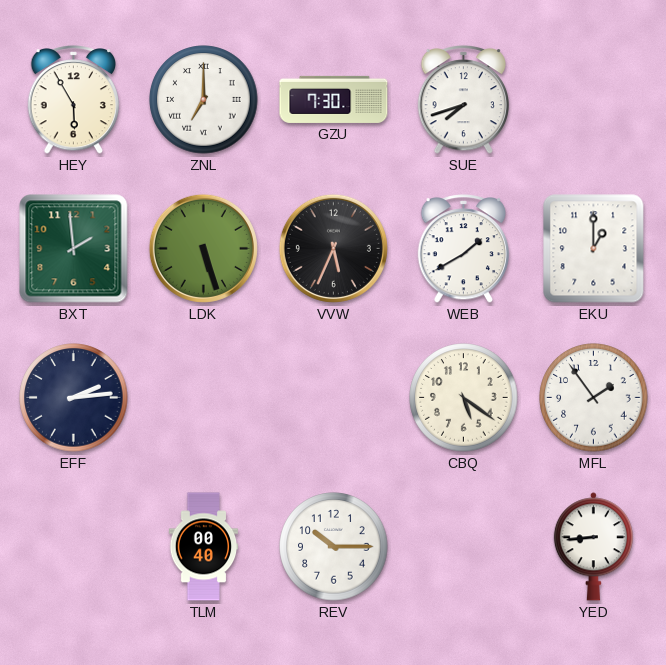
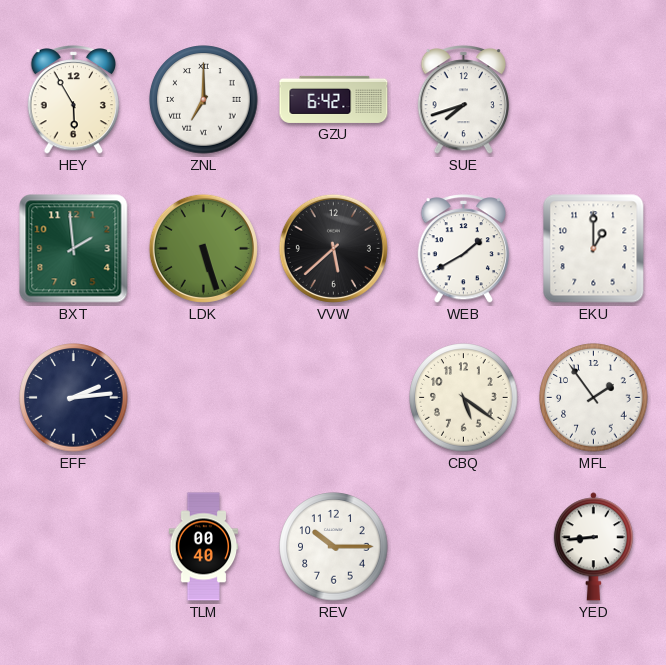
GZU: 7:30 -> 6:42 (334, 99)
VVW: 5:34 -> 5:38 (333, 248)
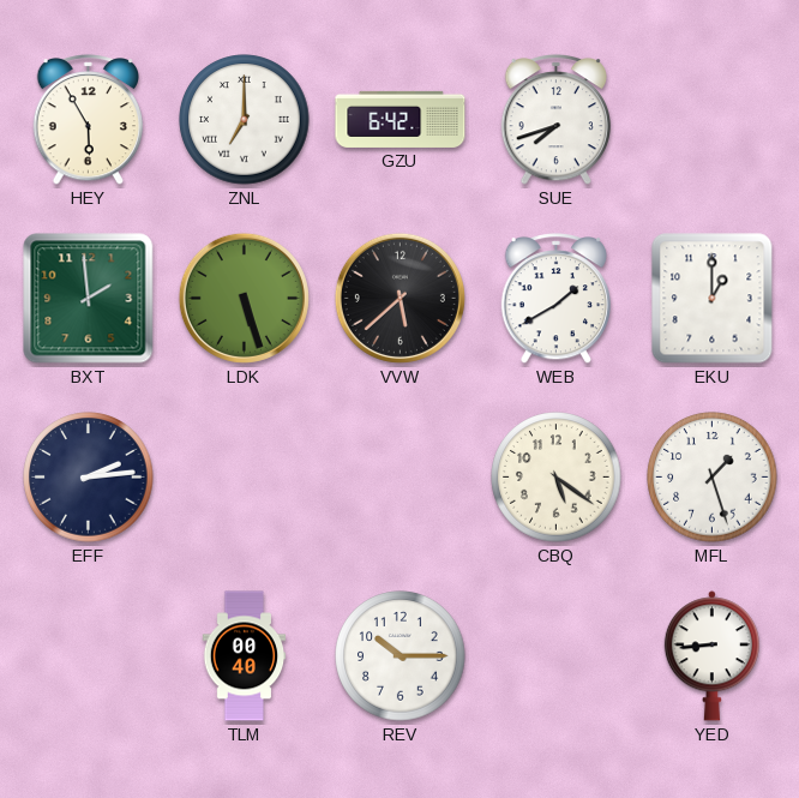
MFL: 1:54 -> 1:27 (713, 478)
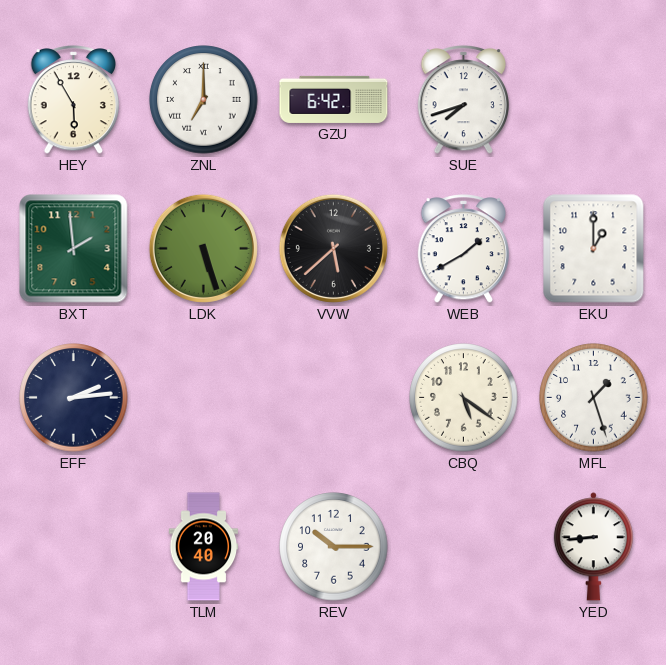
TLM: 00:40 -> 20:40 (204, 547)
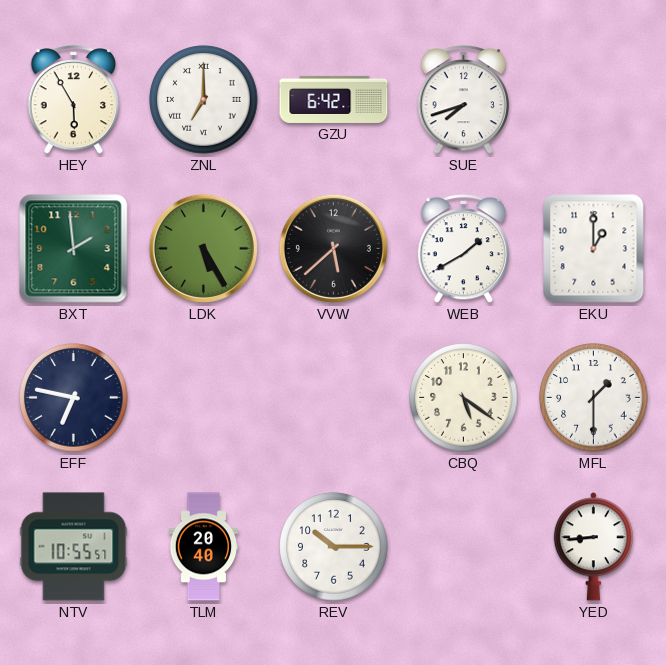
LDK: 5:27 -> 5:25 (203, 248)
EFF: 2:14 -> 6:47 (74, 398)
MFL: 1:27 -> 1:30 (594, 398)
NTV: none -> 10:55 (74, 547)
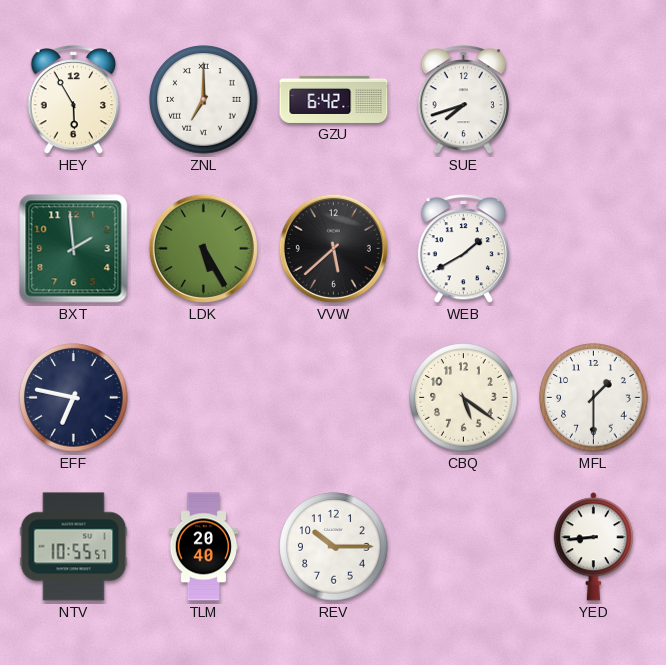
EKU: 1:00 -> none (594, 249)
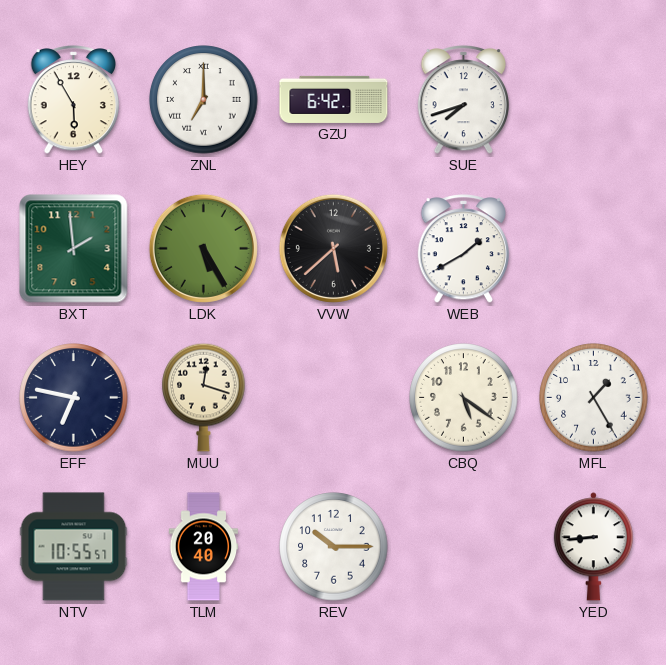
MUU: none -> 12:18 (204, 397)
MFL: 1:30 -> 1:25 (594, 398)
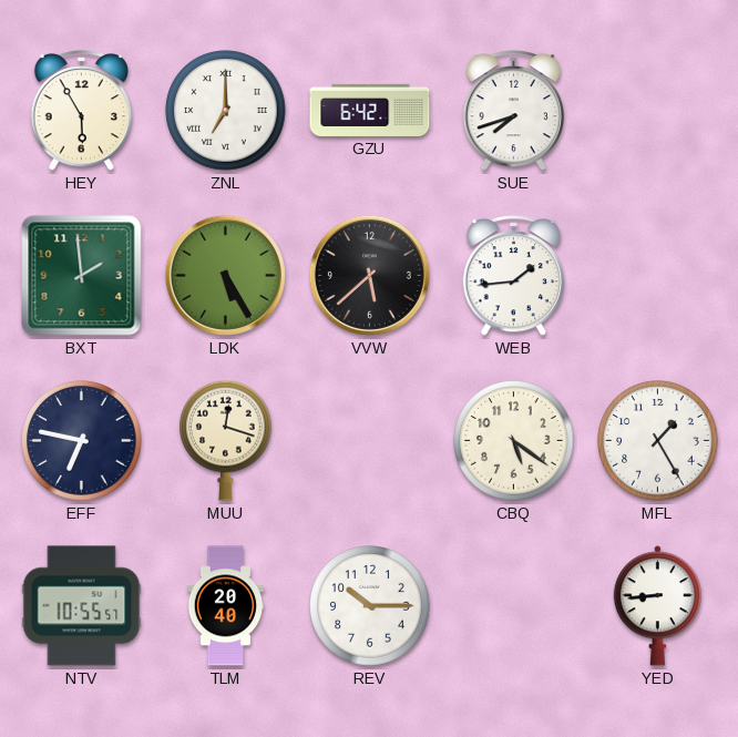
WEB: 1:40 -> 1:44 (514, 276)
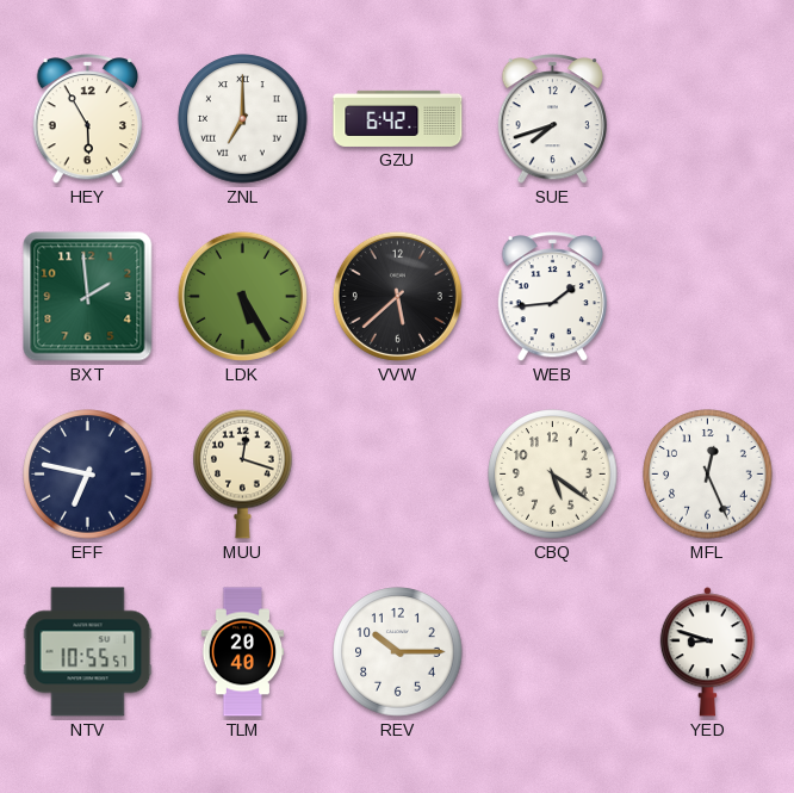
MFL: 1:25 -> 12:26 (708, 475)
YED: 8:44 -> 8:48 (707, 652)
